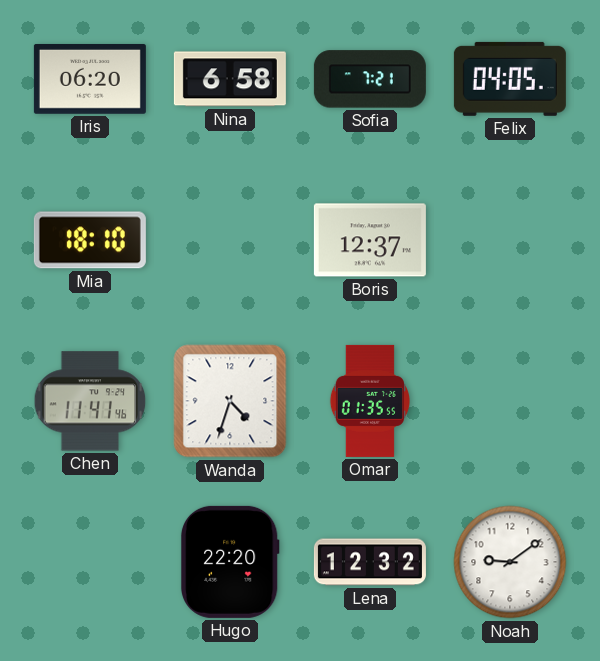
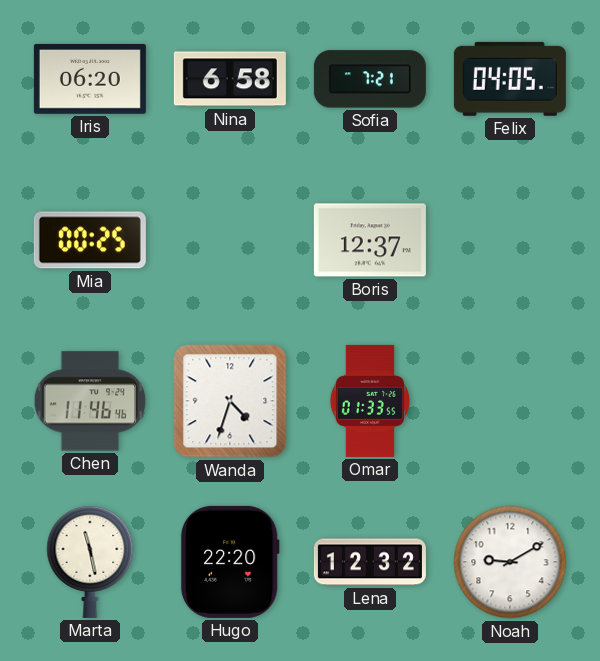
Mia: 18:10 -> 00:25 (90, 240)
Chen: 11:41 -> 11:46 (90, 401)
Omar: 01:35 -> 01:33 (370, 401)
Marta: none -> 11:28 (90, 561)
Noah: 9:09 -> 9:10 (510, 562)
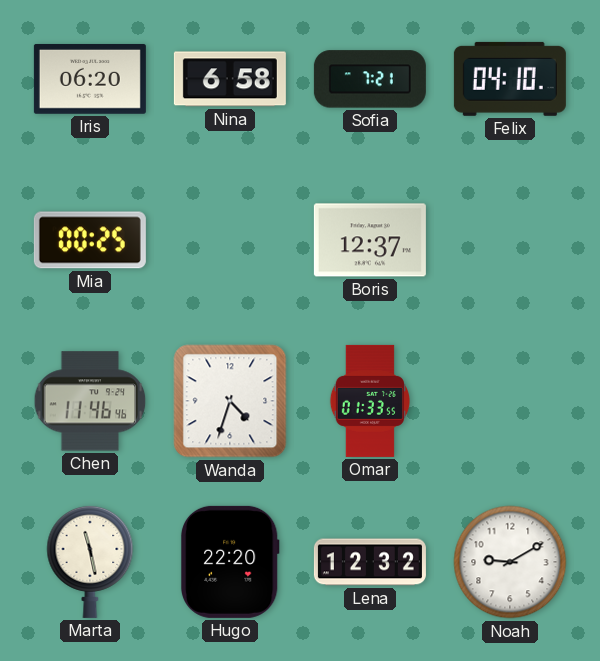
Felix: 04:05 -> 04:10 (510, 79)
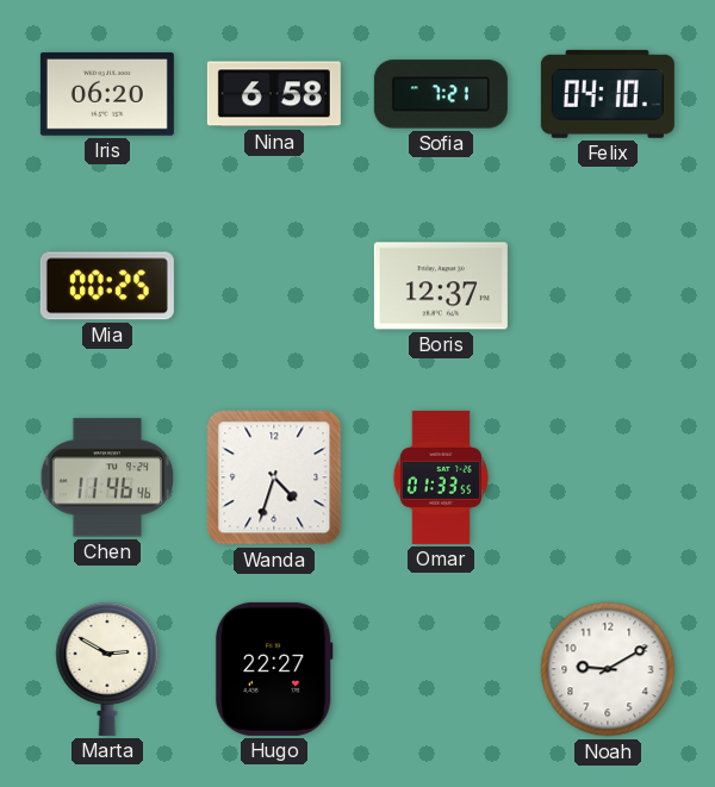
Marta: 11:28 -> 2:50 (107, 668)
Hugo: 22:20 -> 22:27 (274, 669)
Lena: 12:32 -> none (370, 562)
